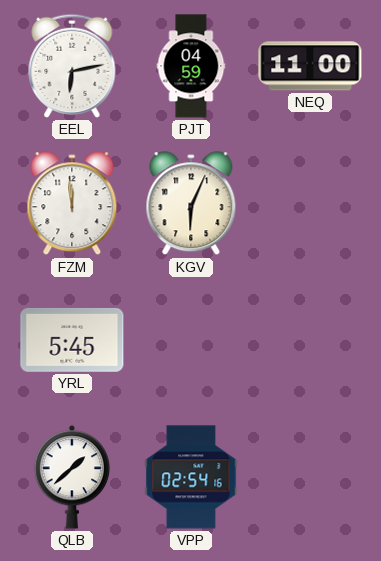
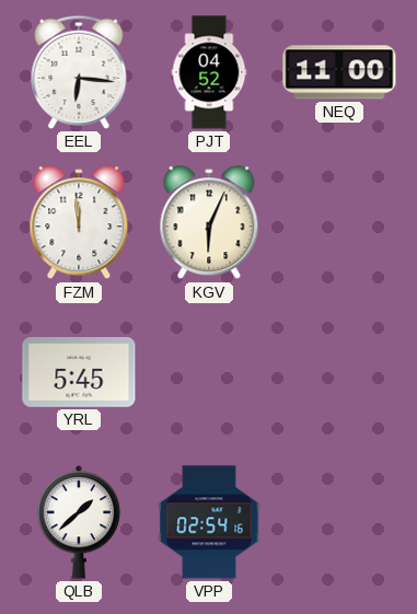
EEL: 6:13 -> 6:16 (79, 72)
PJT: 04:59 -> 04:52 (209, 72)
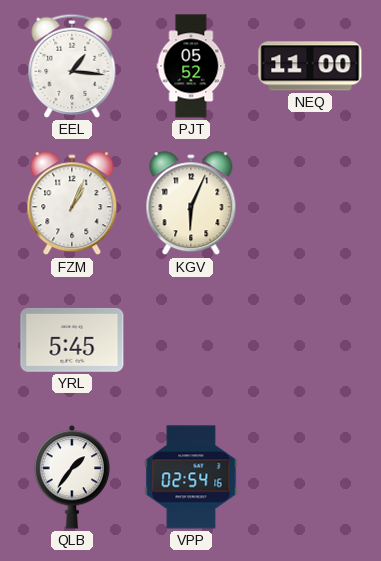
EEL: 6:16 -> 1:16 (72, 66)
PJT: 04:52 -> 05:52 (191, 66)
FZM: 11:59 -> 1:04 (72, 204)
QLB: 1:38 -> 1:36 (72, 477)
